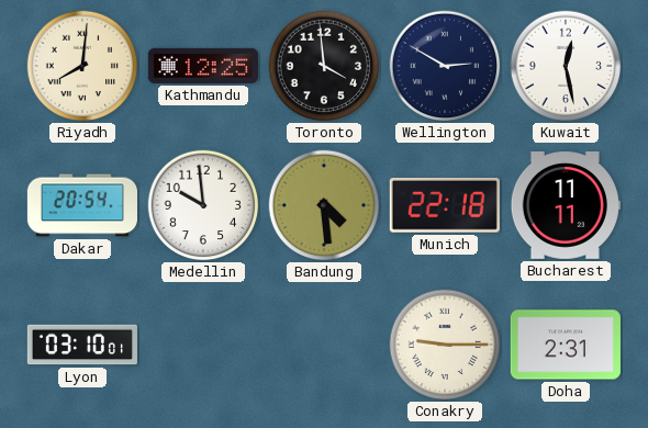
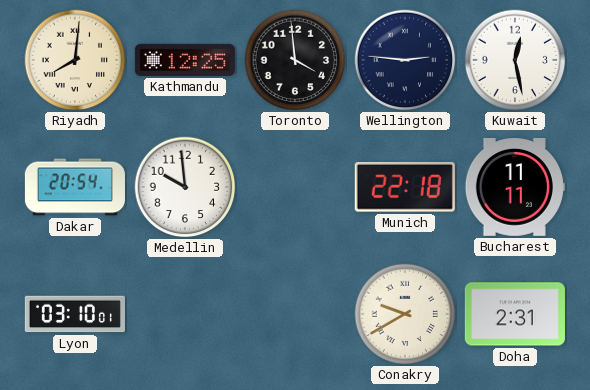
Wellington: 2:50 -> 2:46 (405, 60)
Bandung: 4:29 -> none (324, 205)
Conakry: 9:15 -> 9:40 (405, 314)
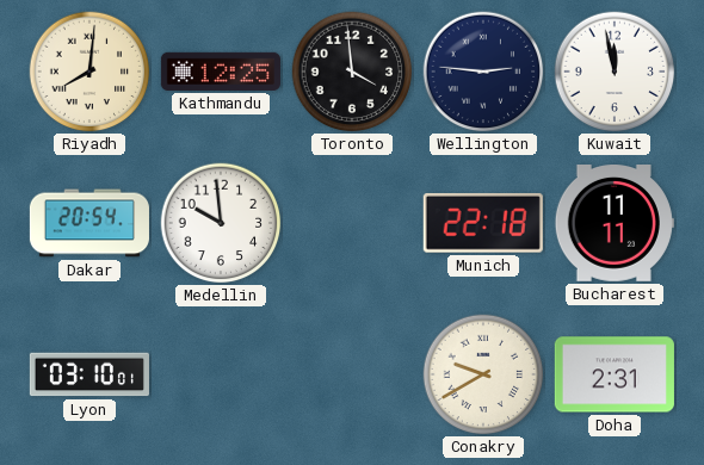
Kuwait: 12:28 -> 11:58 (615, 72)
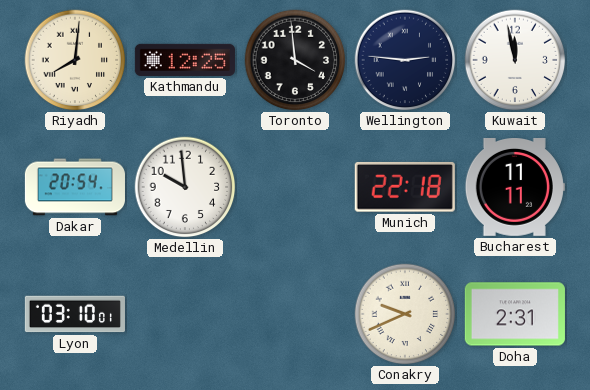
Conakry: 9:40 -> 9:41 (405, 314)
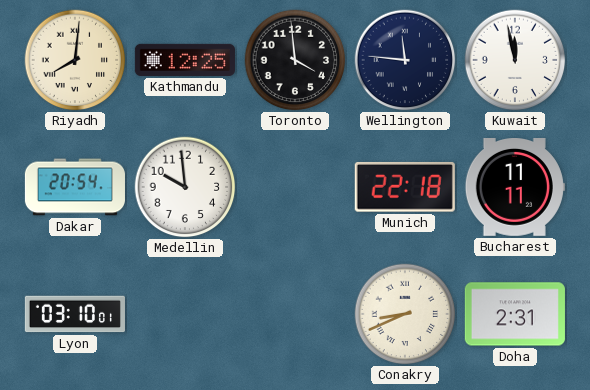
Wellington: 2:46 -> 11:46 (405, 60)
Conakry: 9:41 -> 8:41 (405, 314)
